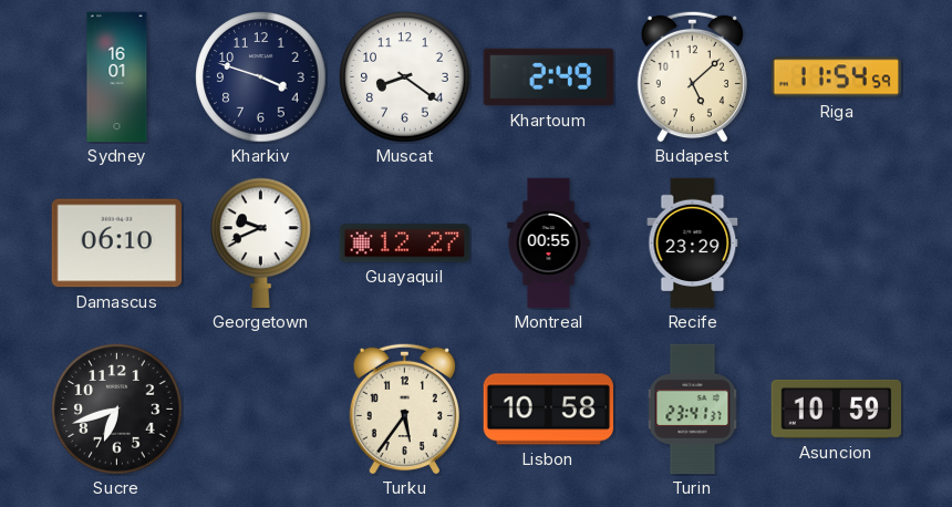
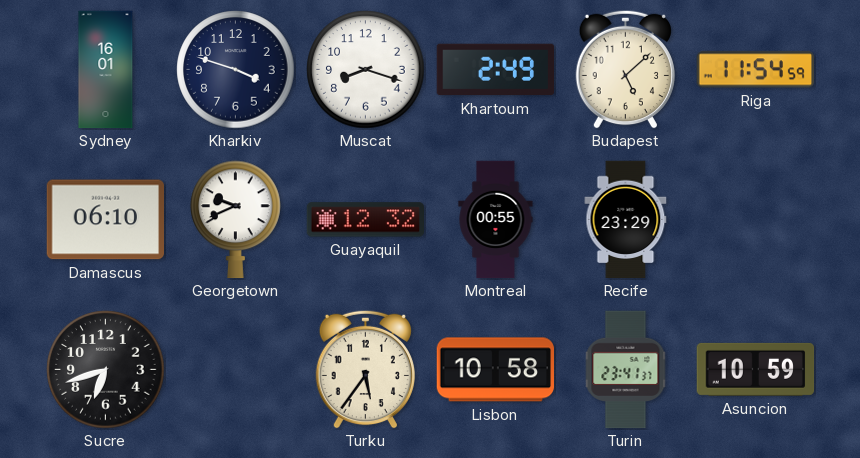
Muscat: 8:21 -> 8:18 (366, 70)
Guayaquil: 12:27 -> 12:32 (365, 220)
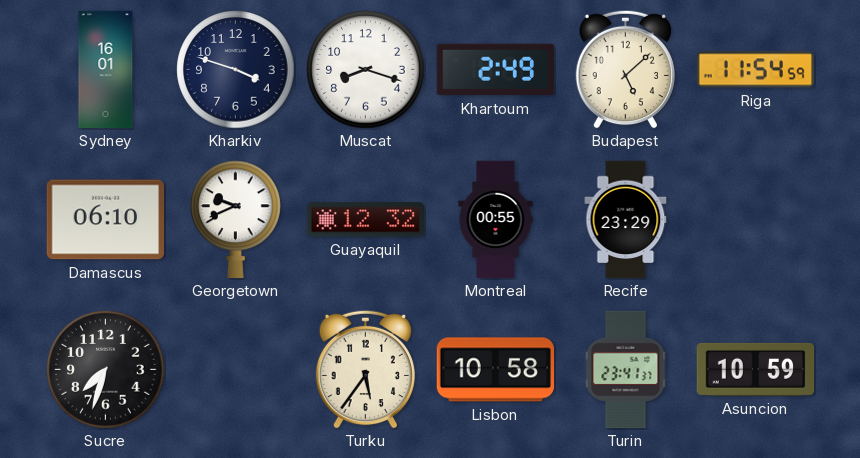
Sucre: 6:42 -> 7:33 (106, 370)
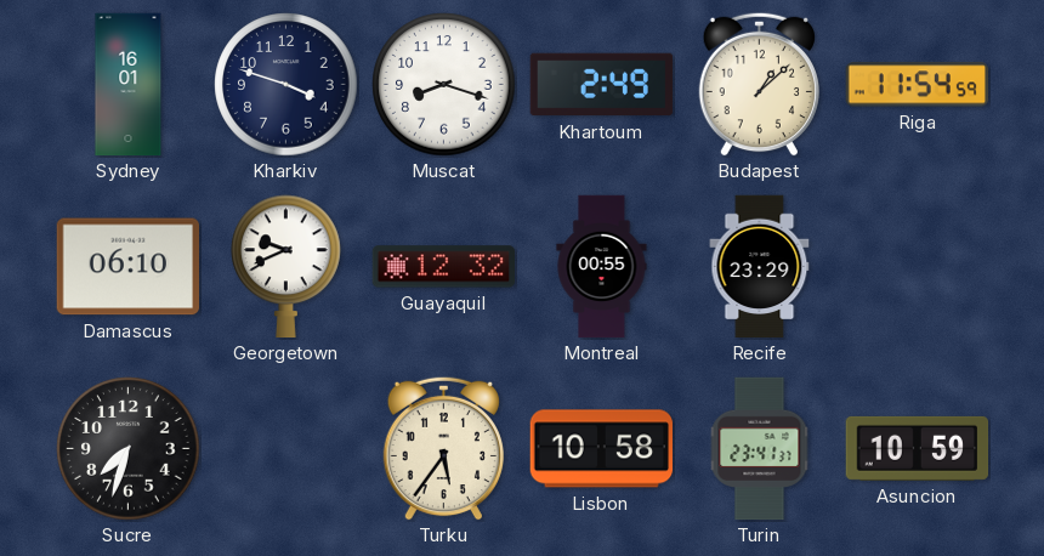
Budapest: 5:08 -> 1:08 (759, 84)
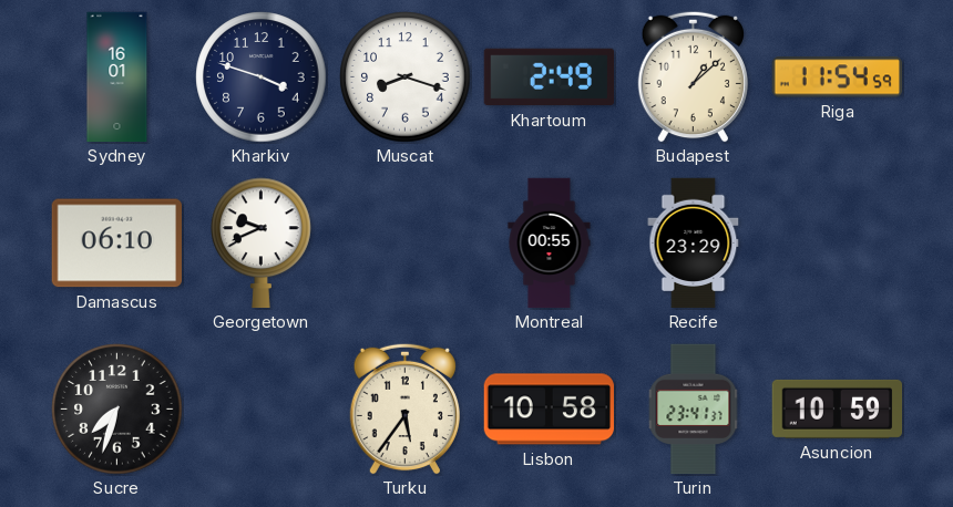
Guayaquil: 12:32 -> none (443, 267)
